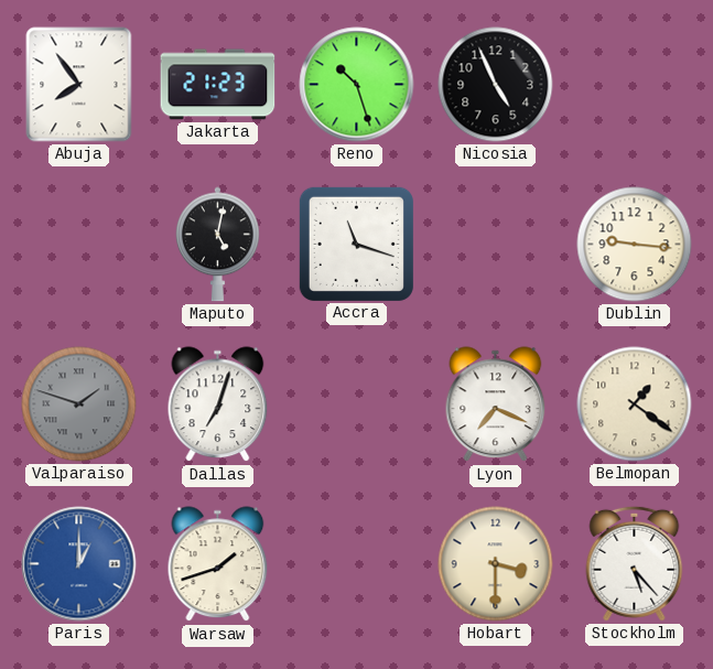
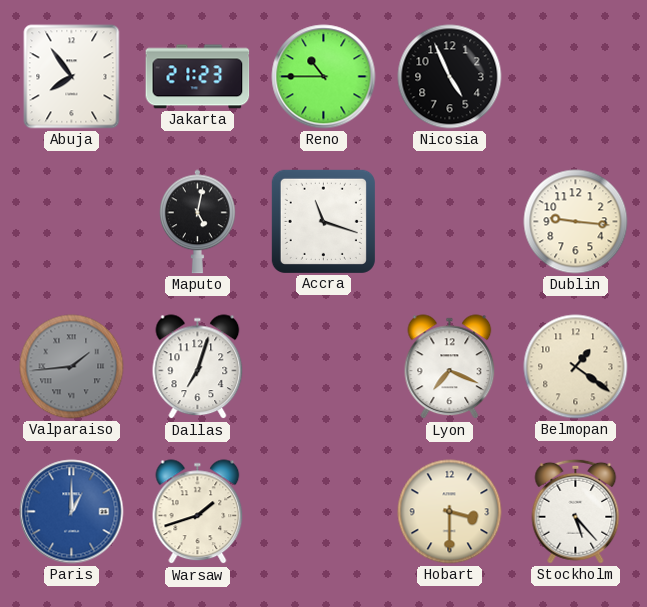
Reno: 10:27 -> 10:45 (324, 77)
Valparaiso: 1:48 -> 1:44 (72, 367)
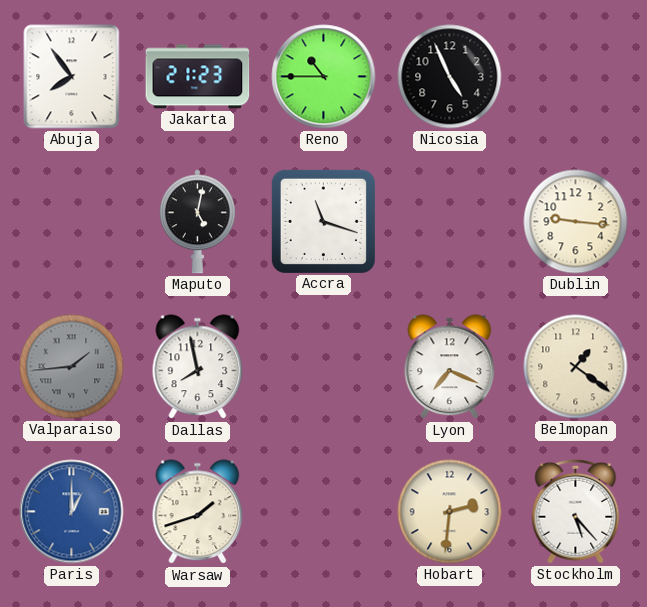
Dallas: 7:03 -> 7:58 (198, 367)
Hobart: 3:30 -> 2:31 (450, 512)
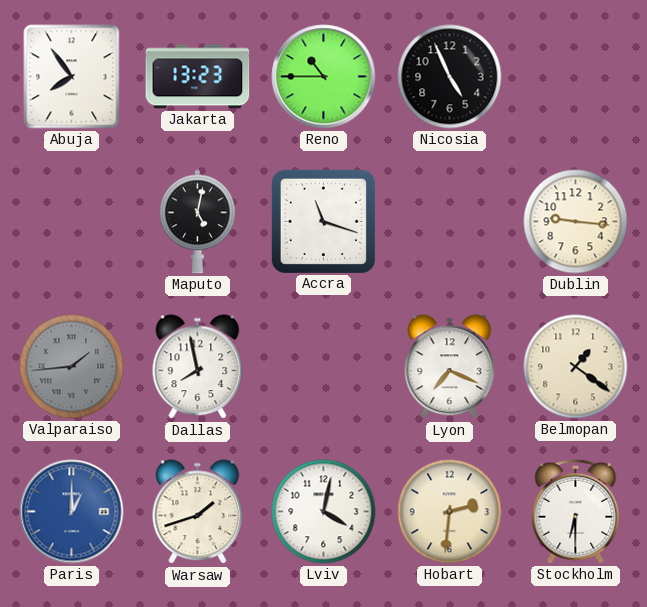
Jakarta: 21:23 -> 13:23 (198, 77)
Lviv: none -> 4:02 (324, 512)
Stockholm: 5:23 -> 6:30 (576, 511)
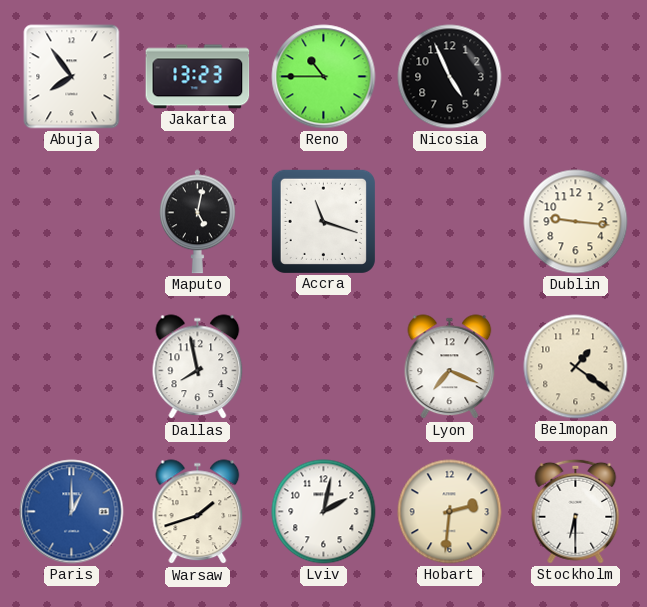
Valparaiso: 1:44 -> none (72, 367)
Lviv: 4:02 -> 2:02 (324, 512)
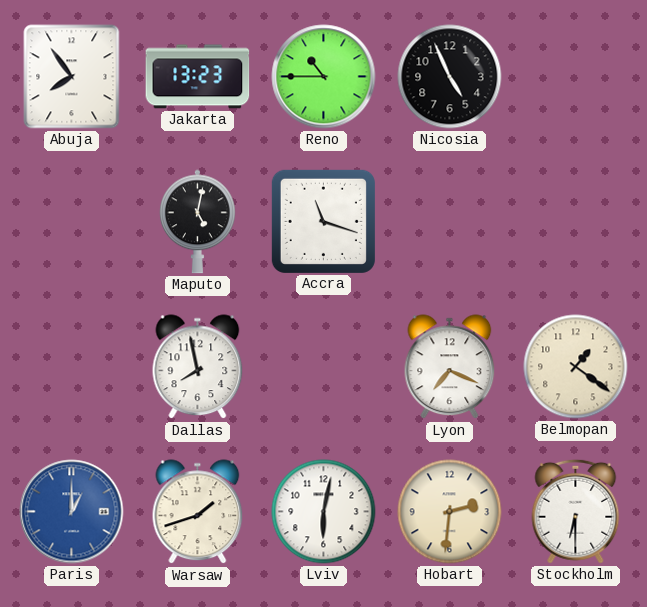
Dublin: 9:16 -> none (576, 222)
Lviv: 2:02 -> 6:02 (324, 512)
